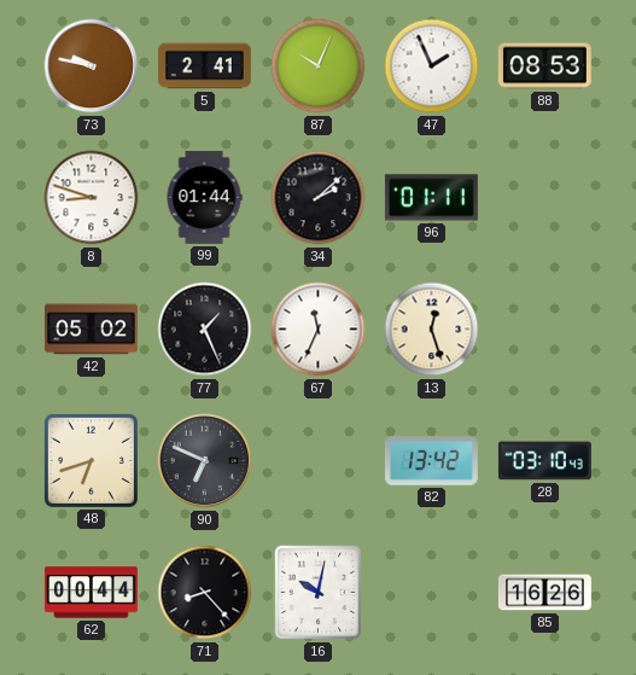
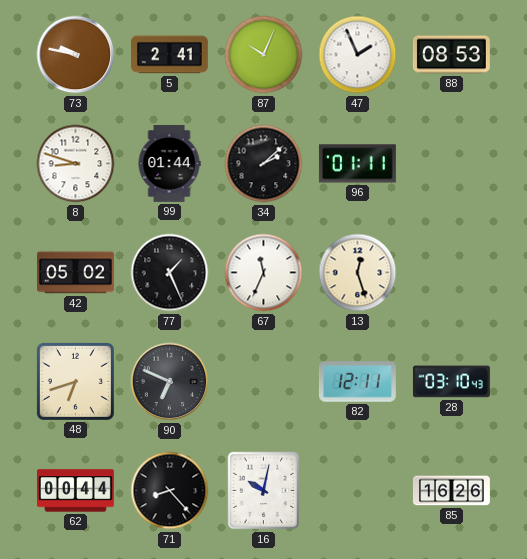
82: 13:42 -> 12:11 (357, 382)
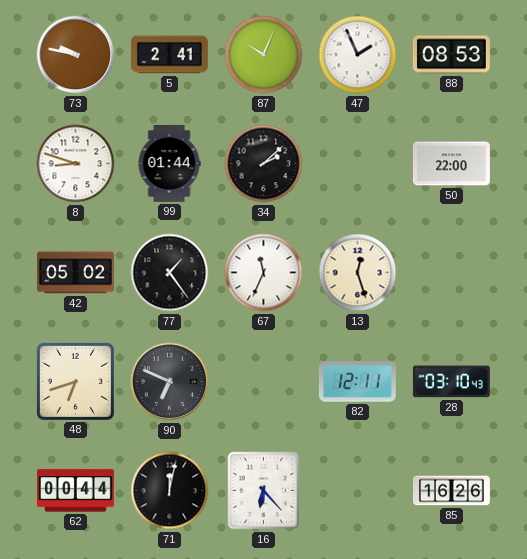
96: 01:11 -> none (357, 164)
50: none -> 22:00 (451, 164)
77: 1:26 -> 1:24 (170, 273)
71: 8:23 -> 12:02 (170, 491)
16: 10:02 -> 6:23 (264, 491)
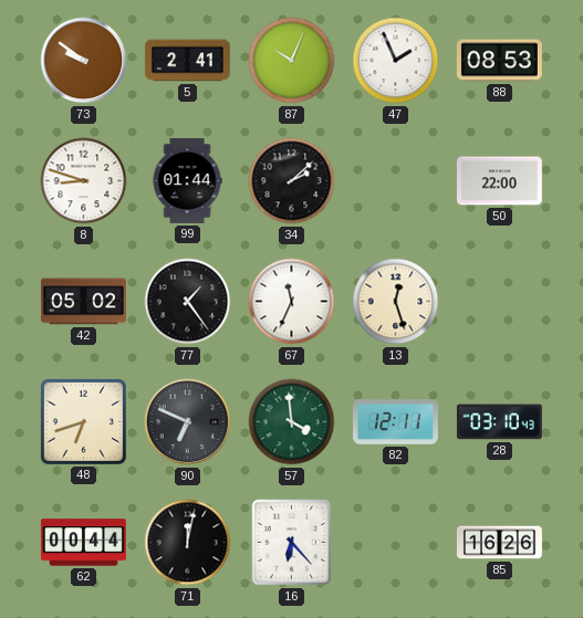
73: 9:47 -> 9:51 (84, 61)
57: none -> 3:59 (292, 422)
